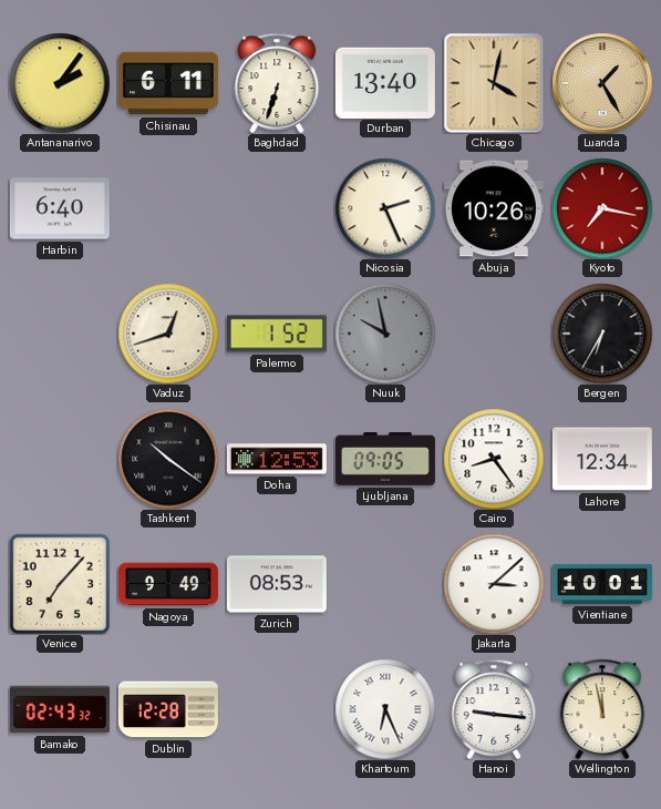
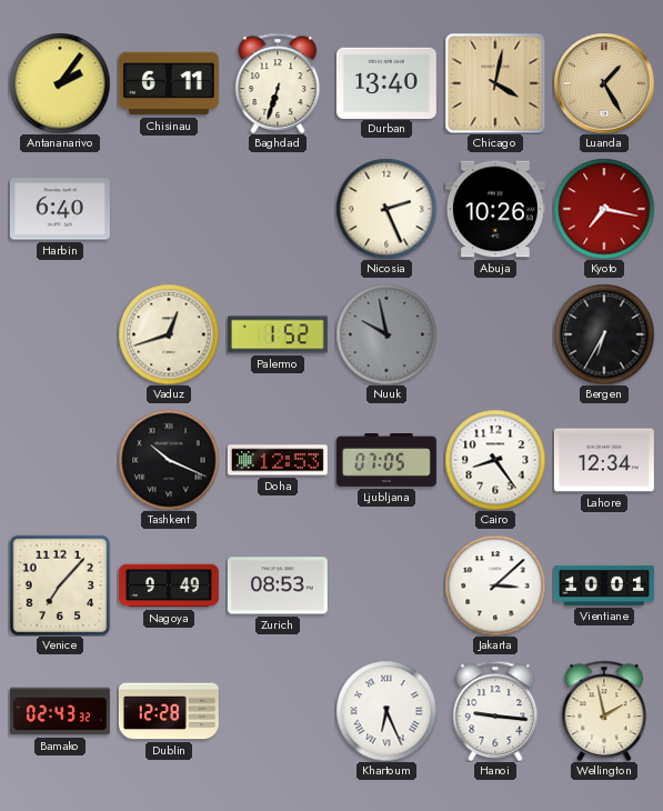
Tashkent: 10:21 -> 10:19 (169, 460)
Ljubljana: 09:05 -> 07:05 (386, 461)
Wellington: 11:58 -> 1:58 (604, 711)
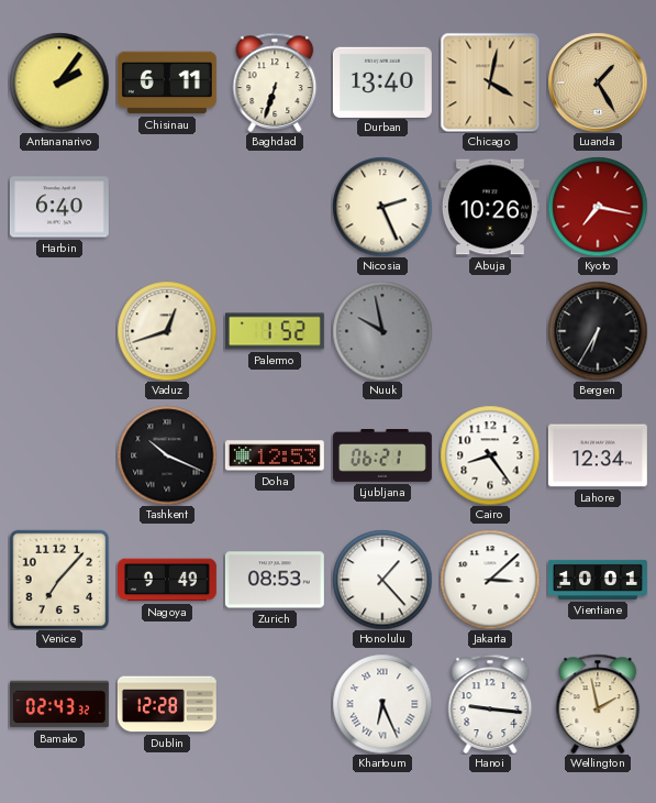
Ljubljana: 07:05 -> 06:21 (382, 457)
Honolulu: none -> 1:23 (382, 580)
